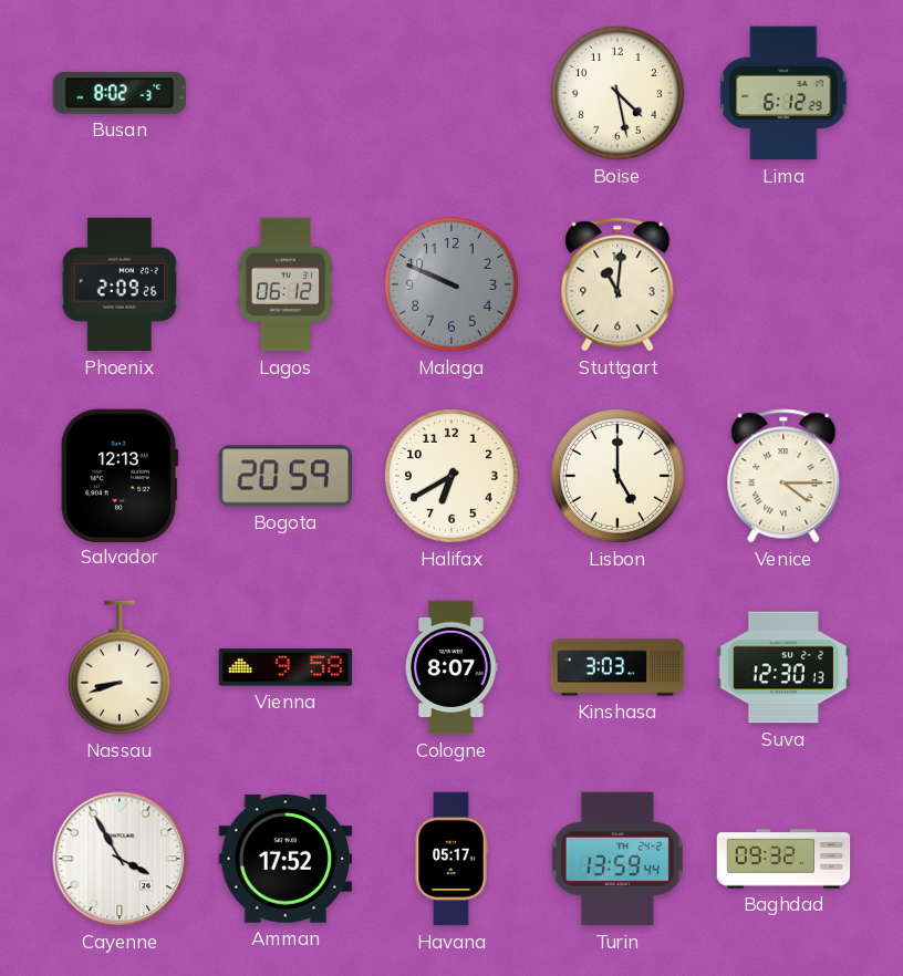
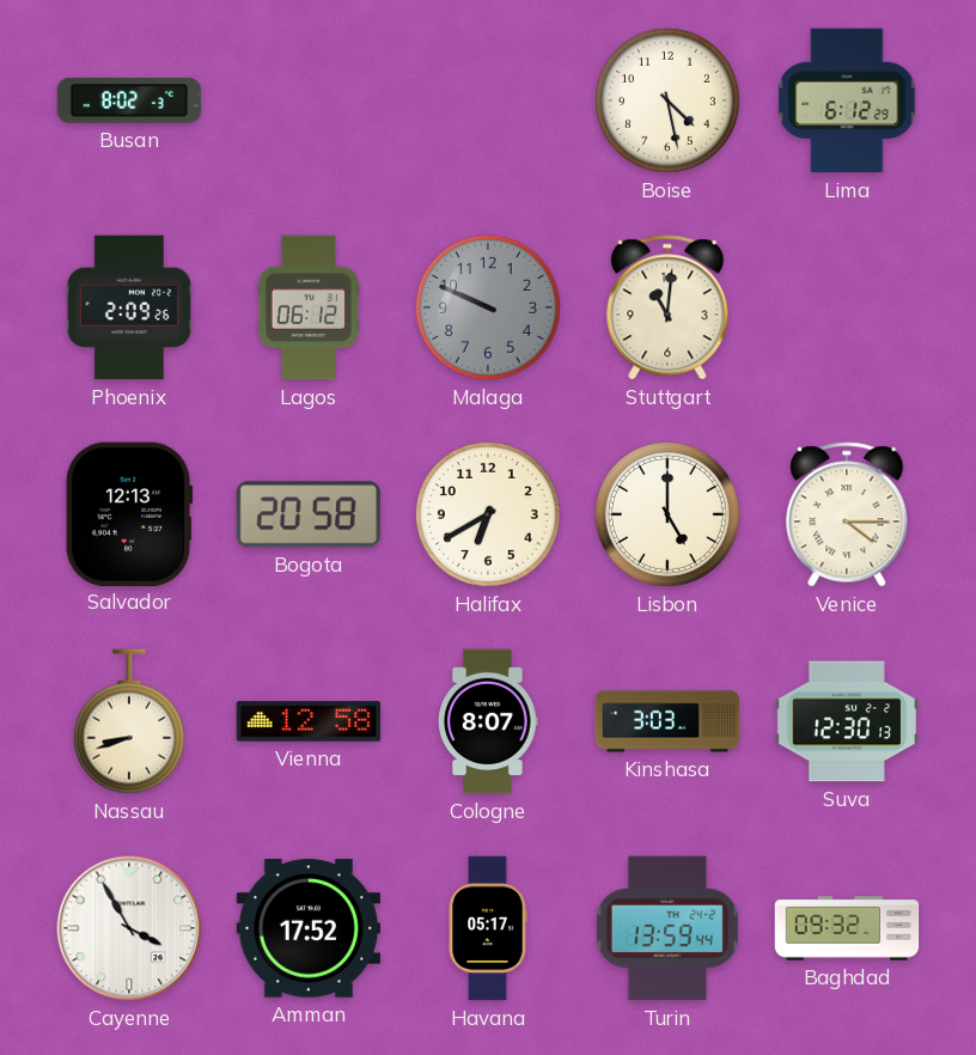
Bogota: 20:59 -> 20:58 (309, 514)
Vienna: 9:58 -> 12:58 (309, 721)
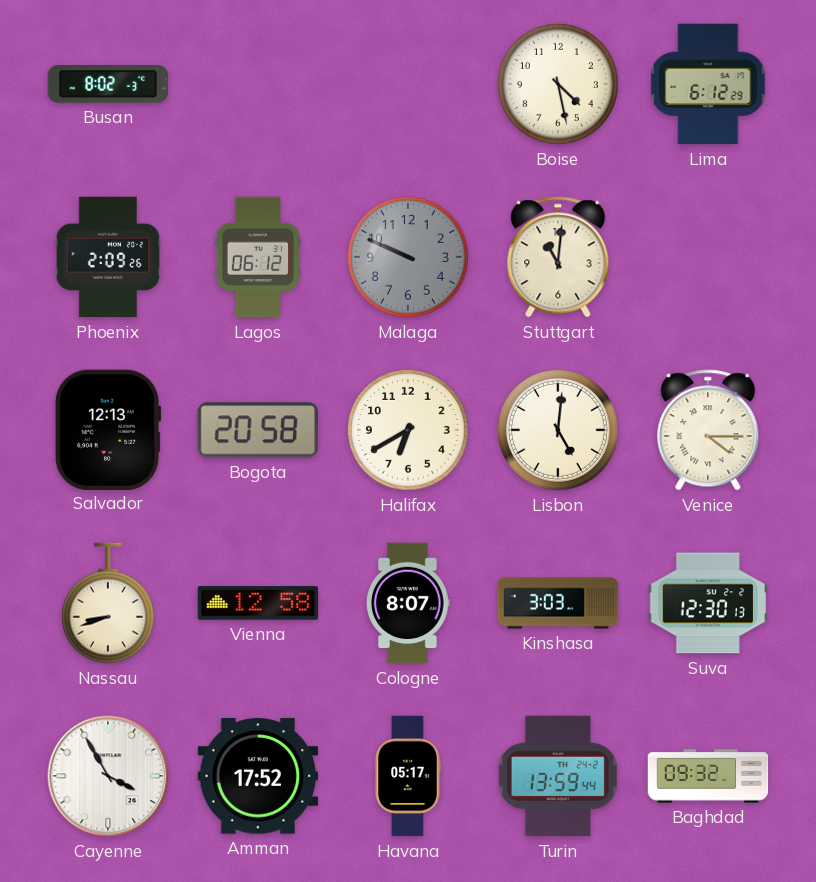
Lisbon: 5:00 -> 5:01 (558, 430)
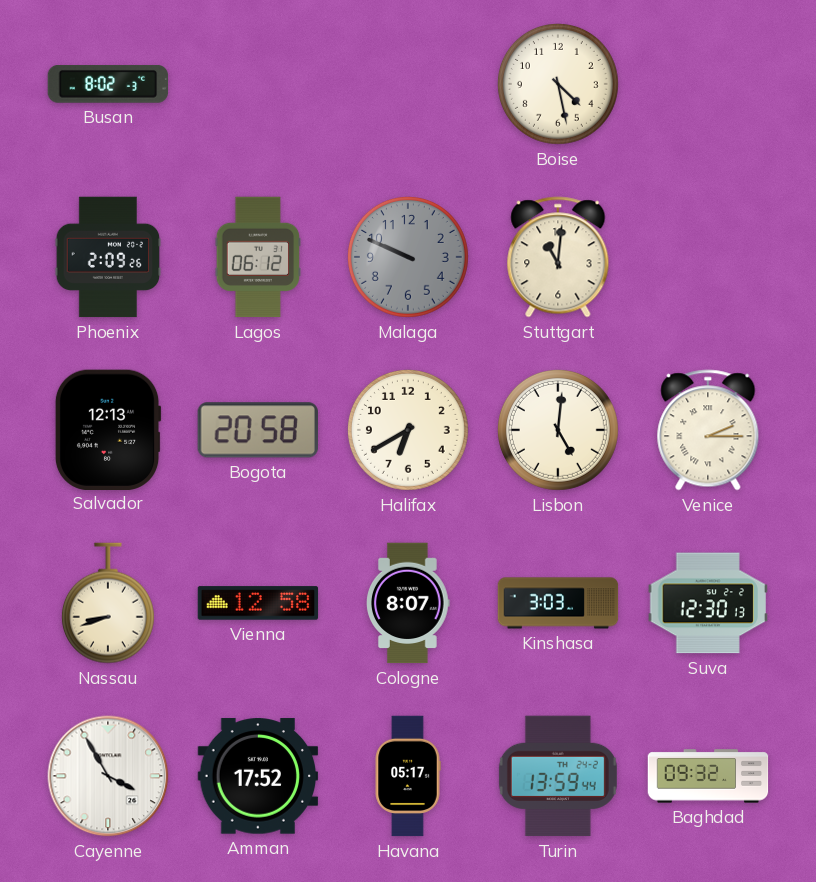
Lima: 6:12 -> none (708, 84)
Venice: 4:15 -> 2:15 (708, 430)
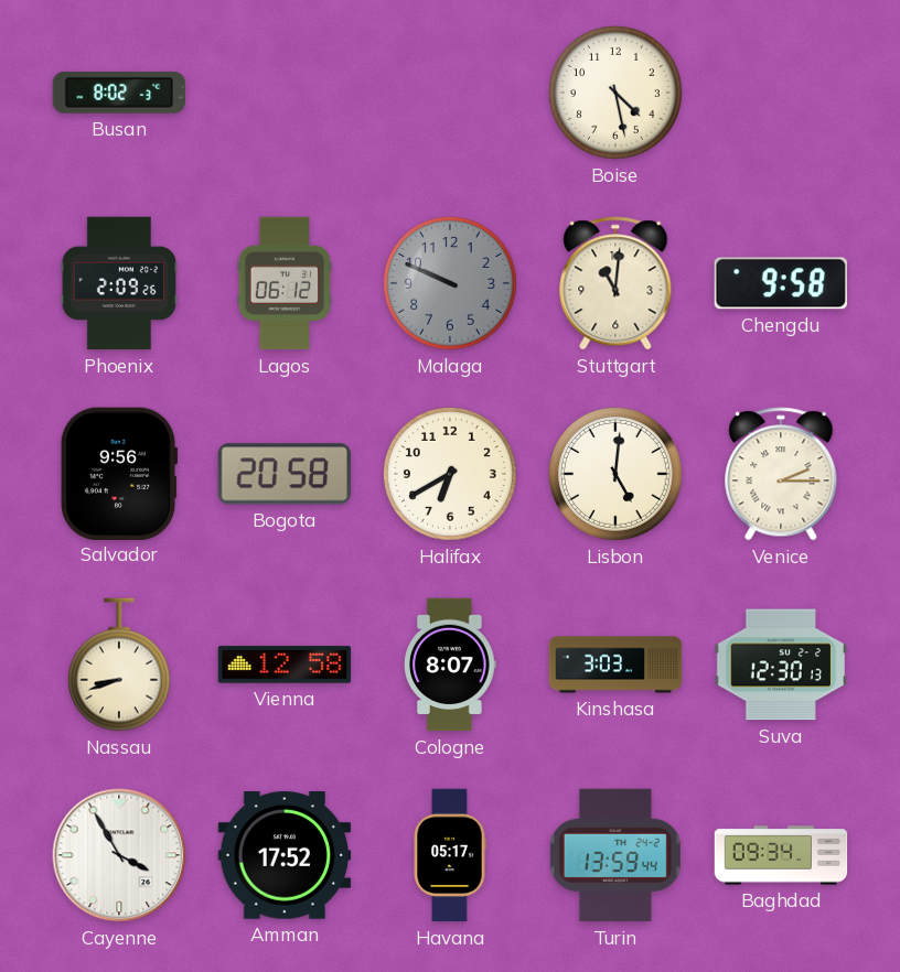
Chengdu: none -> 9:58 (780, 283)
Salvador: 12:13 -> 9:56 (119, 473)
Baghdad: 09:32 -> 09:34 (781, 855)
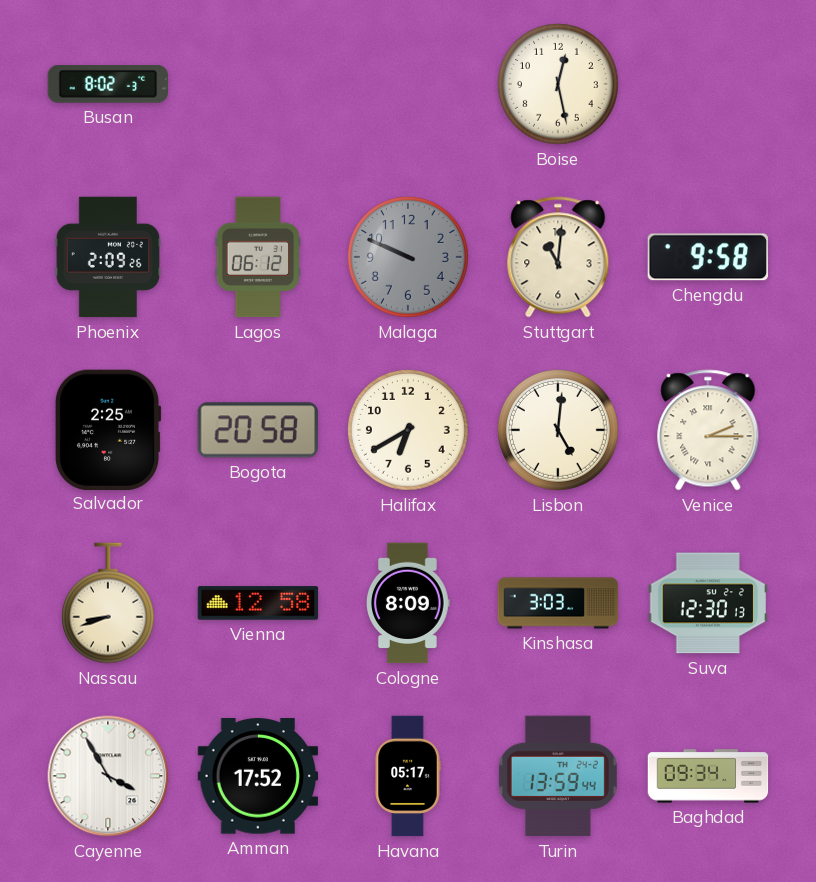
Boise: 4:28 -> 12:28 (558, 84)
Salvador: 9:56 -> 2:25 (108, 429)
Cologne: 8:07 -> 8:09 (409, 603)
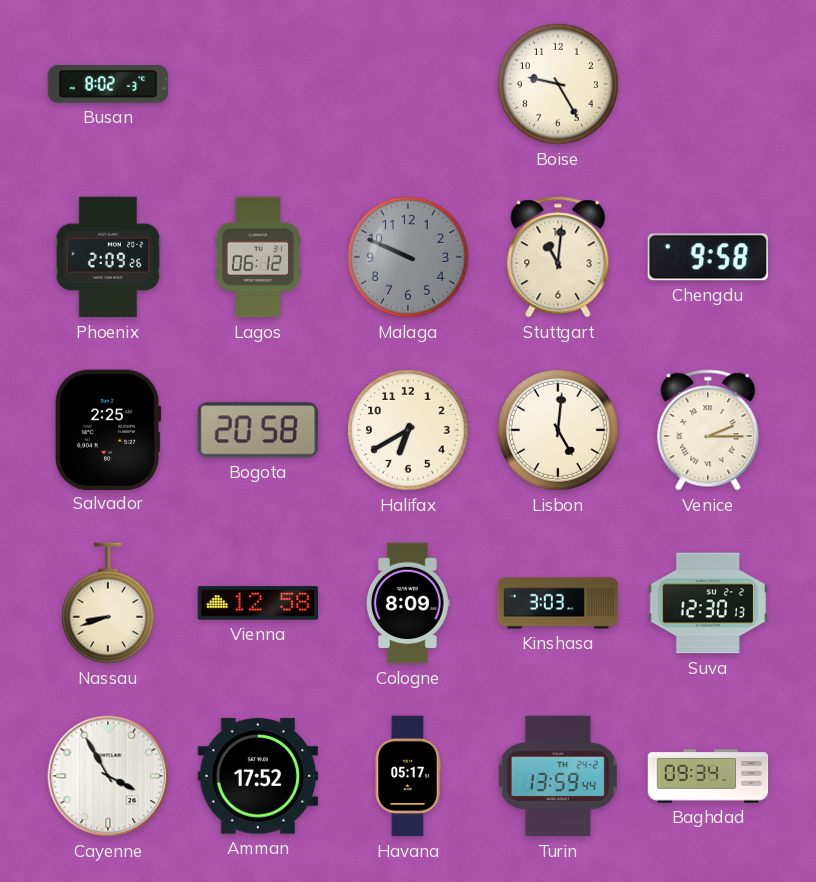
Boise: 12:28 -> 9:25 (558, 84)
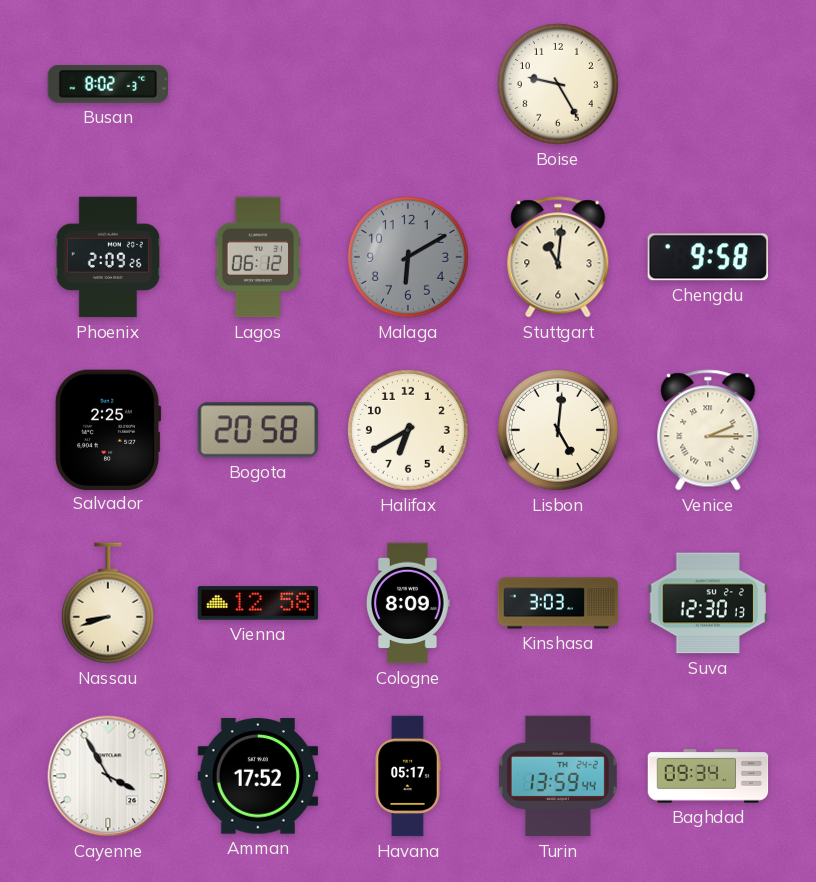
Malaga: 9:49 -> 6:10 (408, 257)
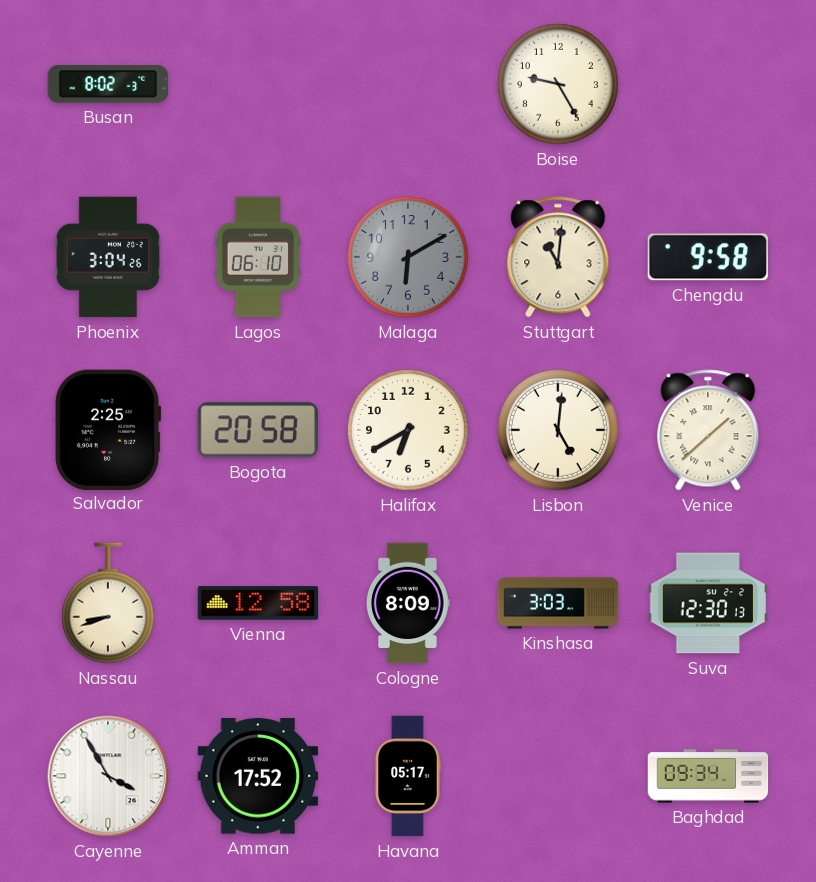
Phoenix: 2:09 -> 3:04 (108, 257)
Lagos: 06:12 -> 06:10 (257, 257)
Venice: 2:15 -> 1:38 (708, 430)
Turin: 13:59 -> none (558, 776)
